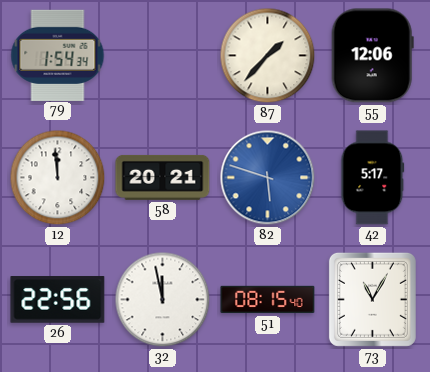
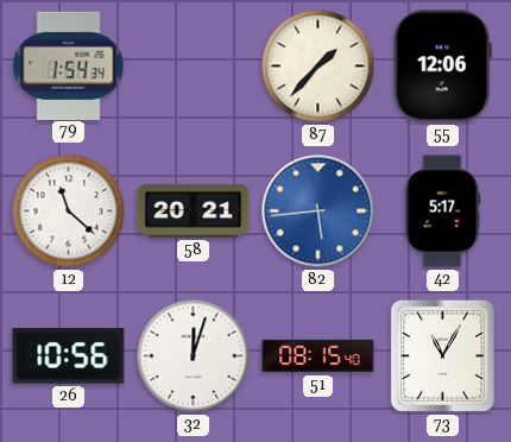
12: 11:59 -> 11:22 (69, 211)
82: 5:48 -> 5:44 (318, 211)
26: 22:56 -> 10:56 (69, 356)
32: 11:58 -> 12:03 (194, 356)
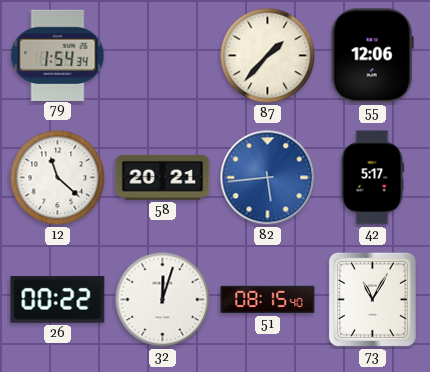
26: 10:56 -> 00:22 (58, 300)
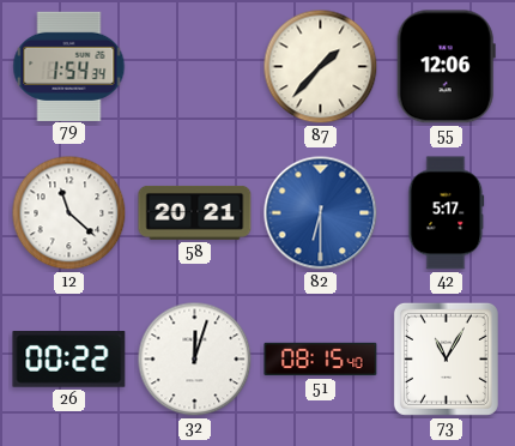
82: 5:44 -> 6:30 (321, 213)
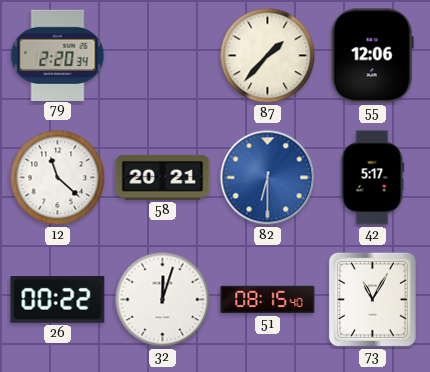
79: 1:54 -> 2:20 (58, 55)
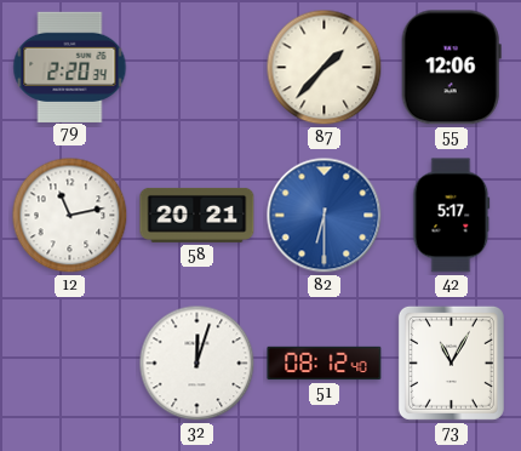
12: 11:22 -> 11:13 (70, 216)
26: 00:22 -> none (58, 300)
51: 08:15 -> 08:12 (325, 364)
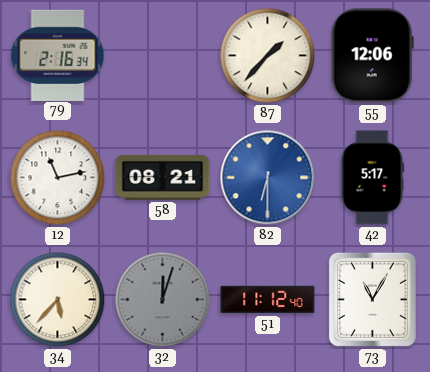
79: 2:20 -> 2:16 (58, 55)
58: 20:21 -> 08:21 (163, 177)
34: none -> 5:37 (58, 300)
32 dial: white -> grey (163, 300)
51: 08:12 -> 11:12 (268, 300)
